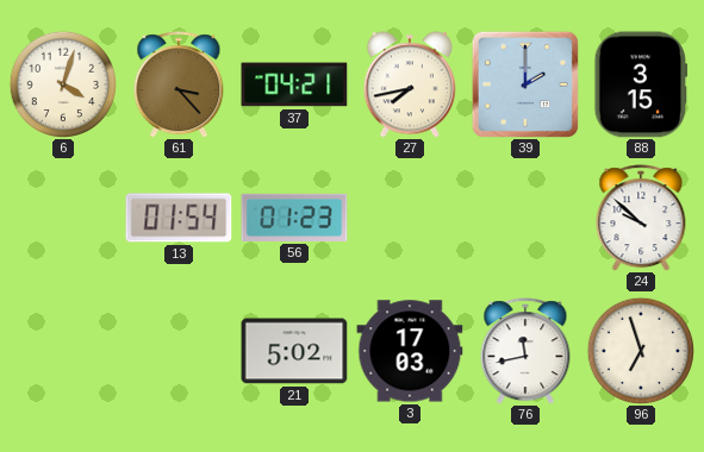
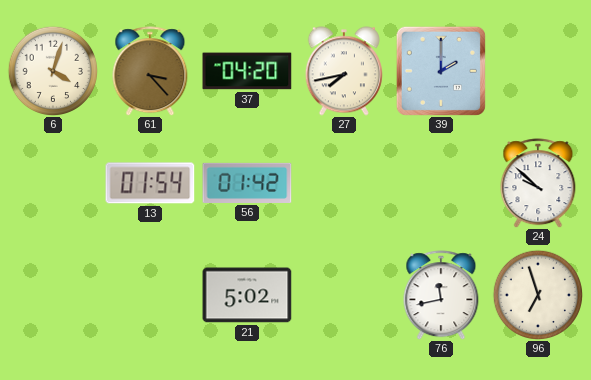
37: 04:21 -> 04:20 (247, 71)
88: 3:15 -> none (641, 84)
56: 01:23 -> 01:42 (247, 183)
3: 17:03 -> none (410, 351)
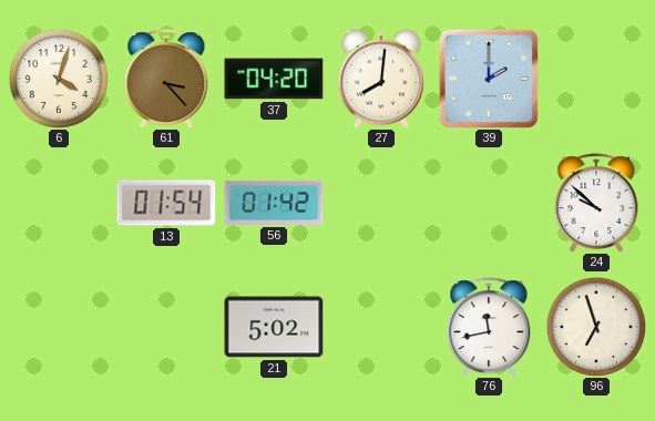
27: 7:43 -> 8:01 (381, 79)
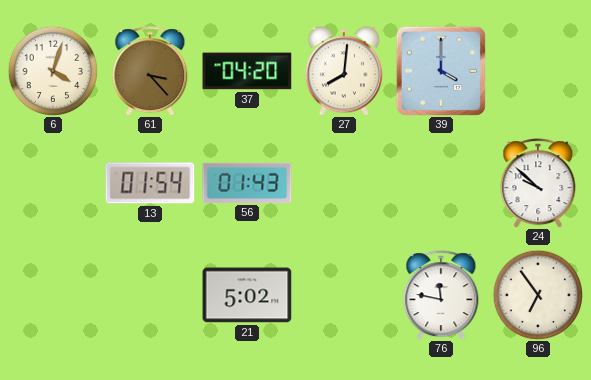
39: 2:00 -> 4:00 (441, 71)
56: 01:42 -> 01:43 (247, 183)
76: 11:43 -> 11:47 (441, 295)
96: 6:57 -> 6:54 (537, 294)
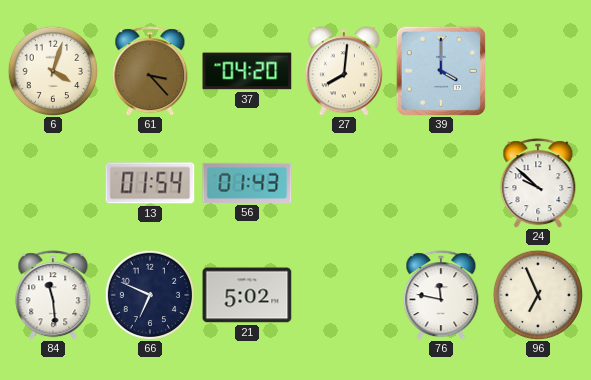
84: none -> 11:29 (53, 295)
66: none -> 6:49 (149, 294)
96: 6:54 -> 6:56 (537, 294)
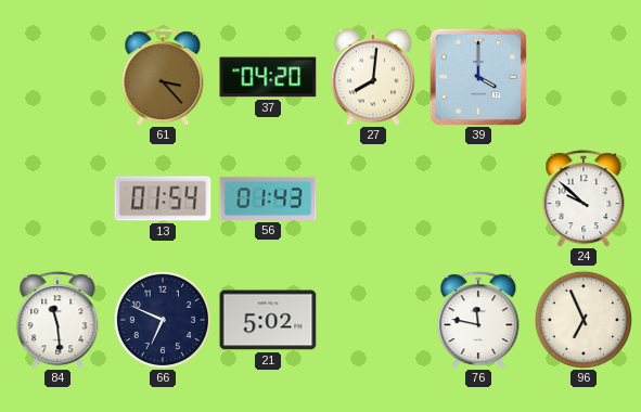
6: 4:03 -> none (52, 70)
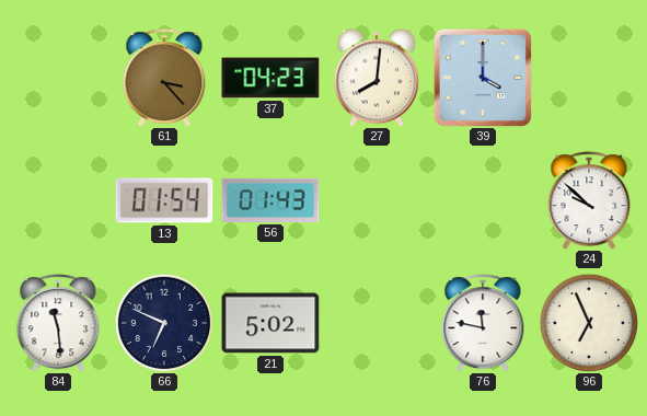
37: 04:20 -> 04:23 (270, 78)
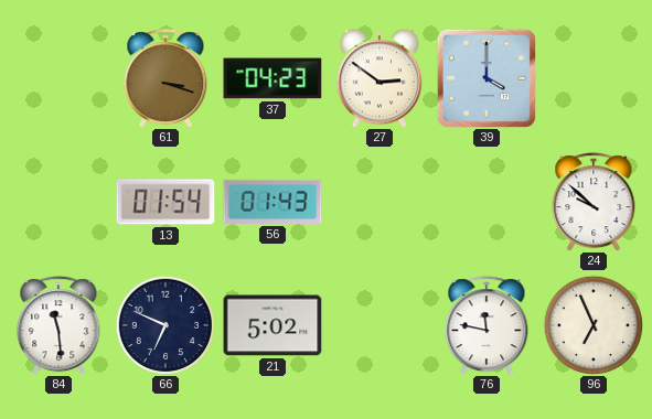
61: 3:23 -> 3:18 (165, 78)
27: 8:01 -> 2:51 (380, 78)
